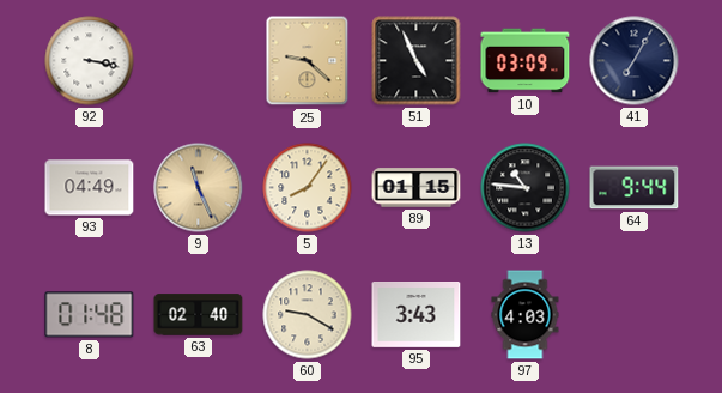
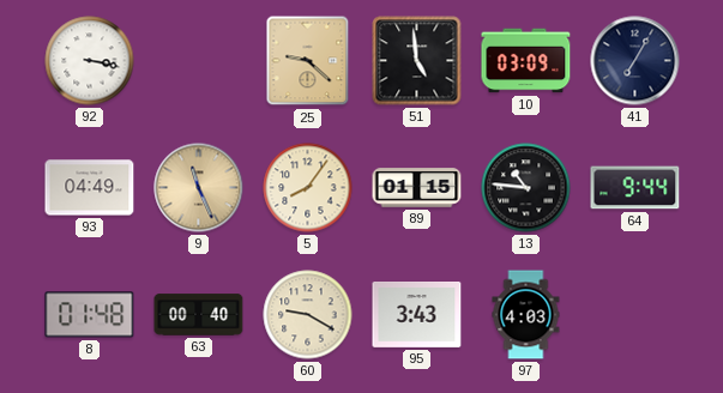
51: 4:56 -> 4:59 (417, 61)
63: 02:40 -> 00:40 (199, 315)
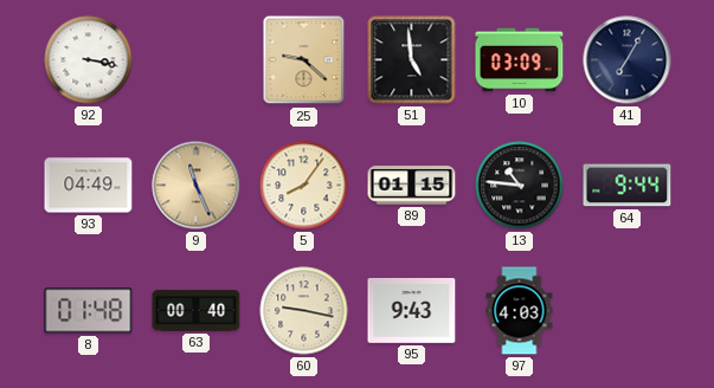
60: 9:20 -> 9:17 (304, 311)
95: 3:43 -> 9:43 (412, 311)
